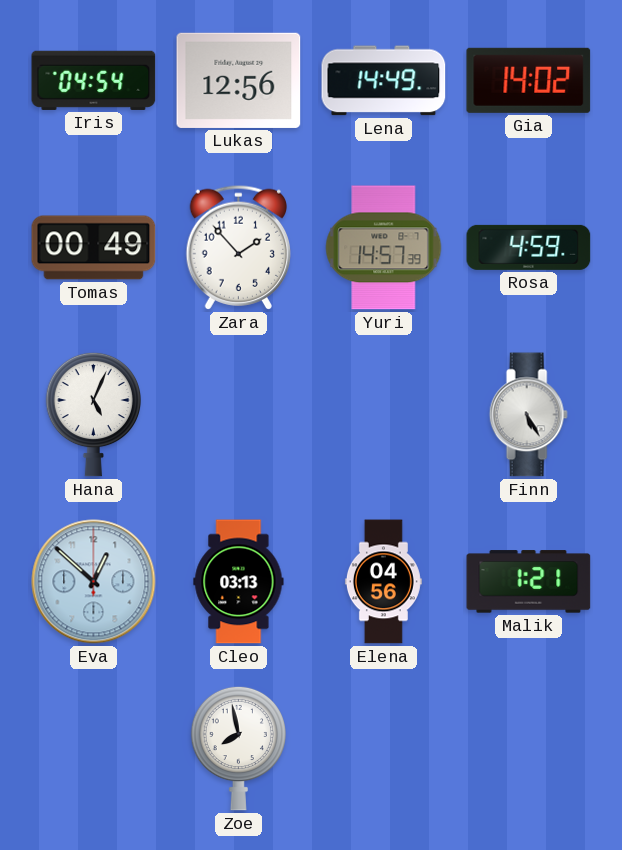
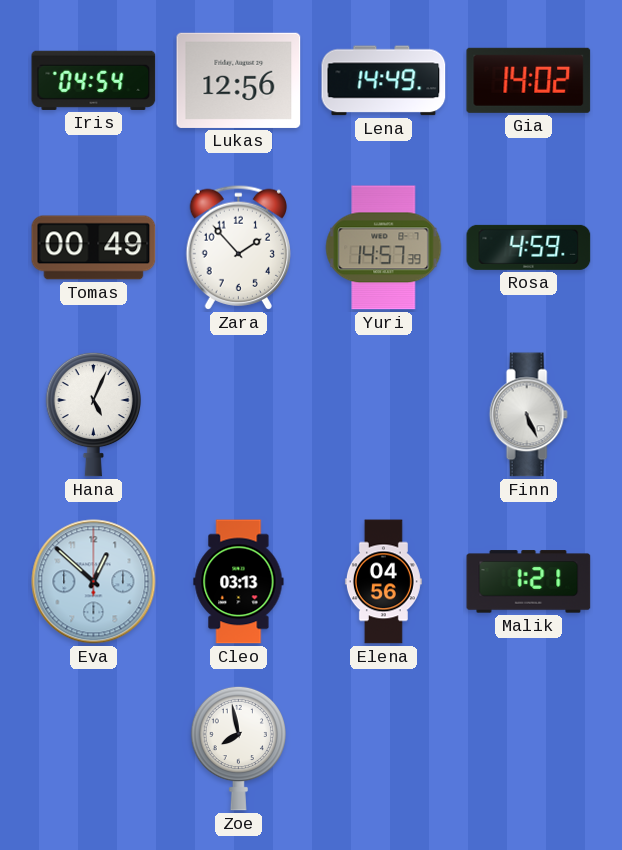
Finn: 5:25 -> 5:26 (528, 415)
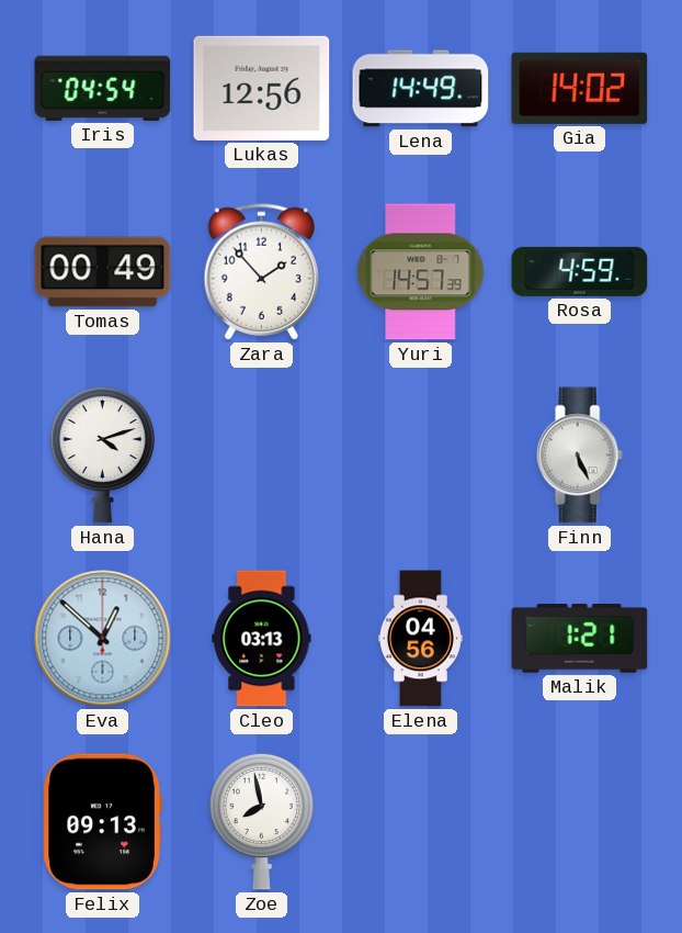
Hana: 5:04 -> 4:12 (102, 454)
Felix: none -> 09:13 (102, 822)
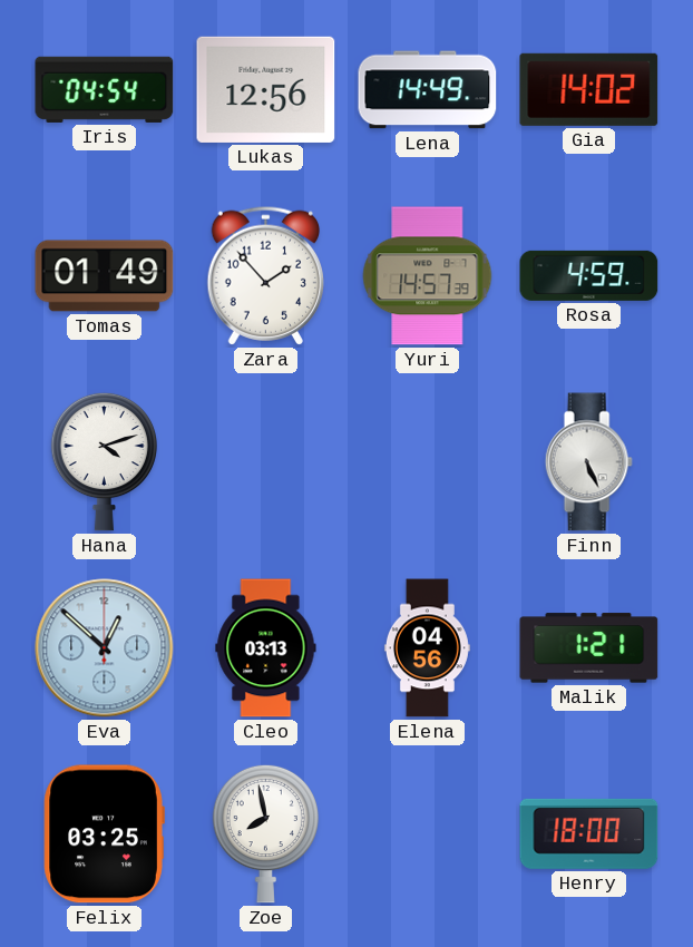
Tomas: 00:49 -> 01:49 (105, 276)
Felix: 09:13 -> 03:25 (104, 834)
Henry: none -> 18:00 (589, 833)
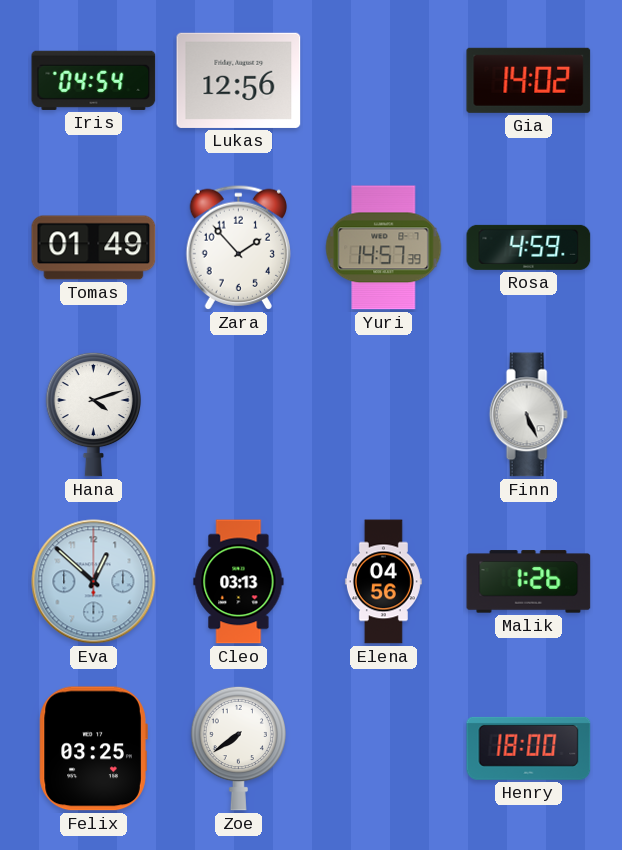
Lena: 14:49 -> none (428, 90)
Malik: 1:21 -> 1:26 (529, 582)
Zoe: 7:58 -> 7:39 (238, 748)
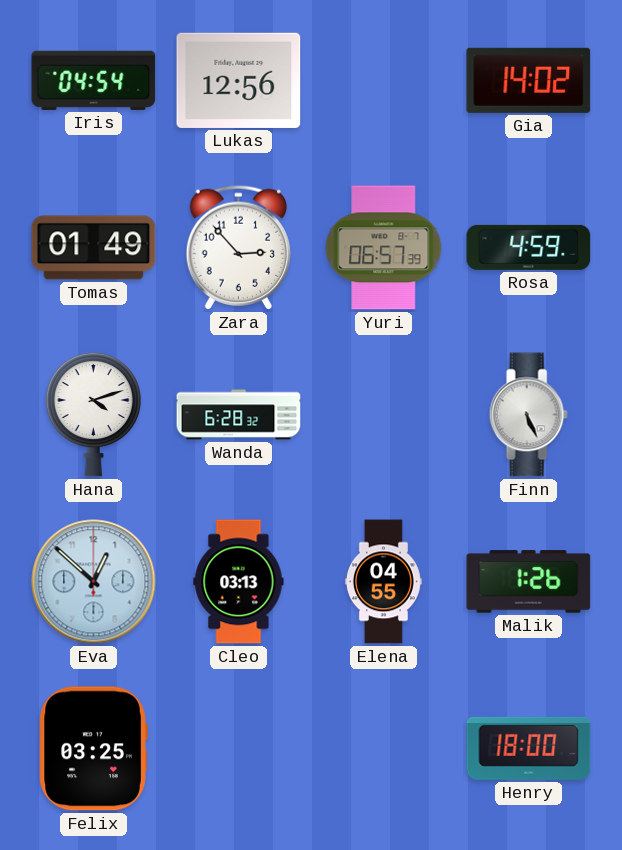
Zara: 1:53 -> 2:53 (238, 247)
Yuri: 14:57 -> 06:57 (384, 248)
Wanda: none -> 6:28 (239, 415)
Elena: 04:56 -> 04:55 (383, 582)
Zoe: 7:39 -> none (238, 748)
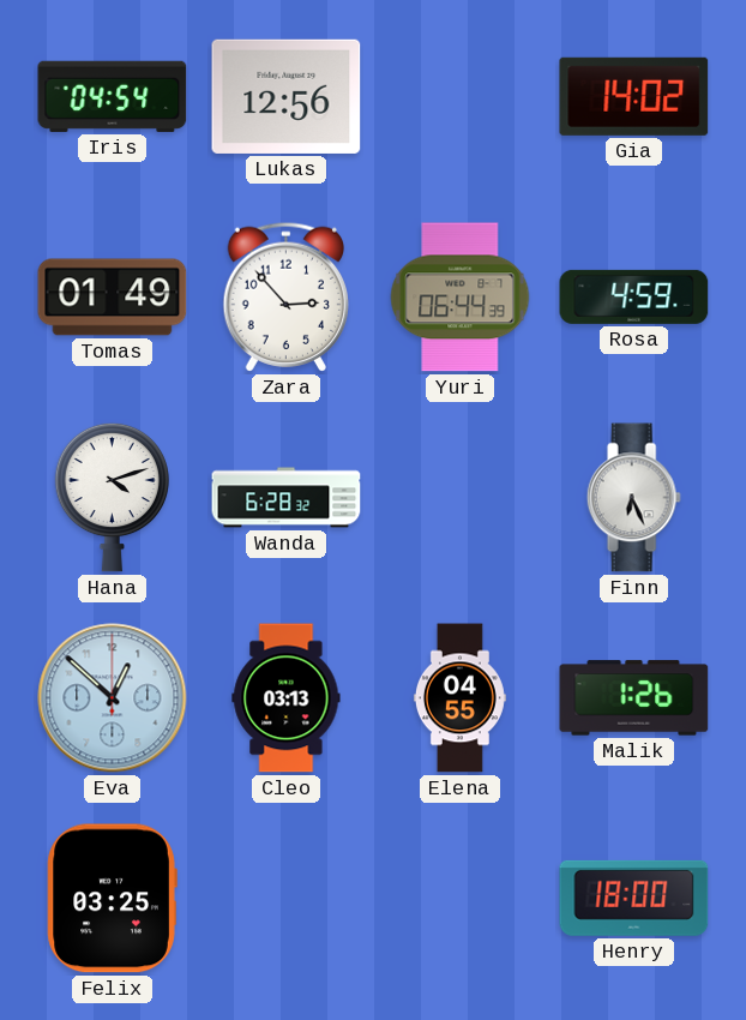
Yuri: 06:57 -> 06:44 (461, 298)
Finn: 5:26 -> 6:26 (633, 498)
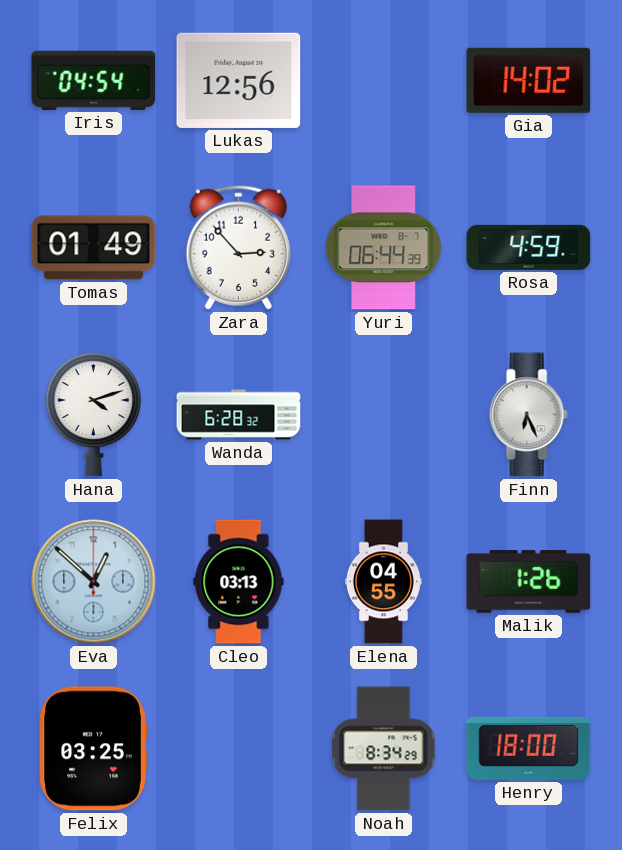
Noah: none -> 8:34 (384, 749)
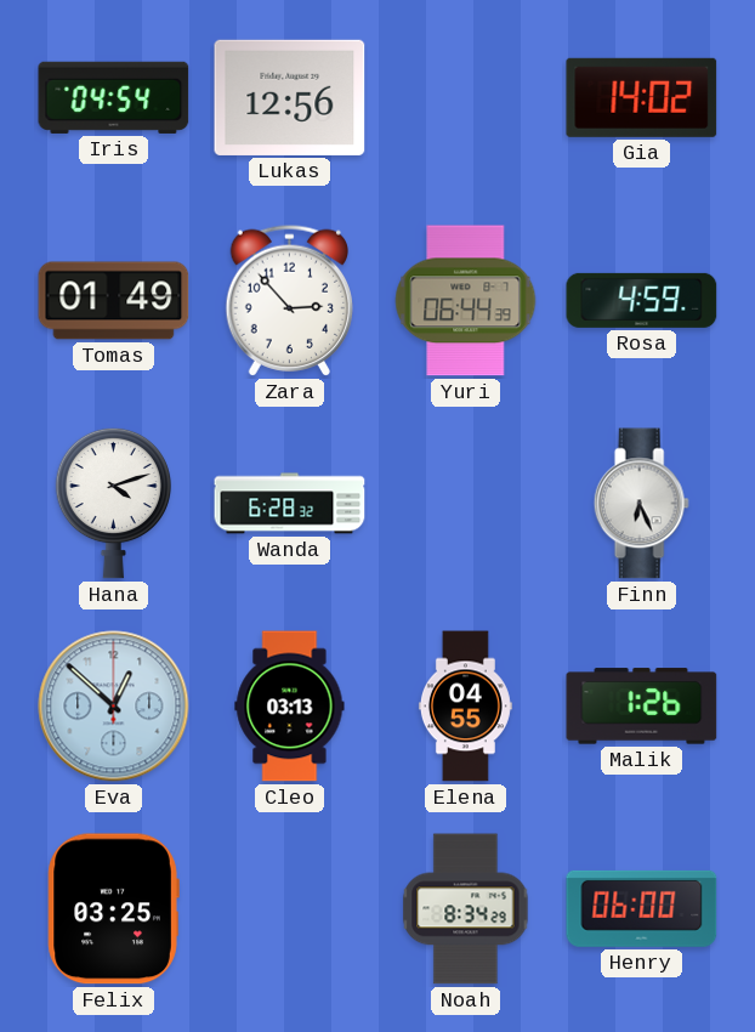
Henry: 18:00 -> 06:00 (642, 908)
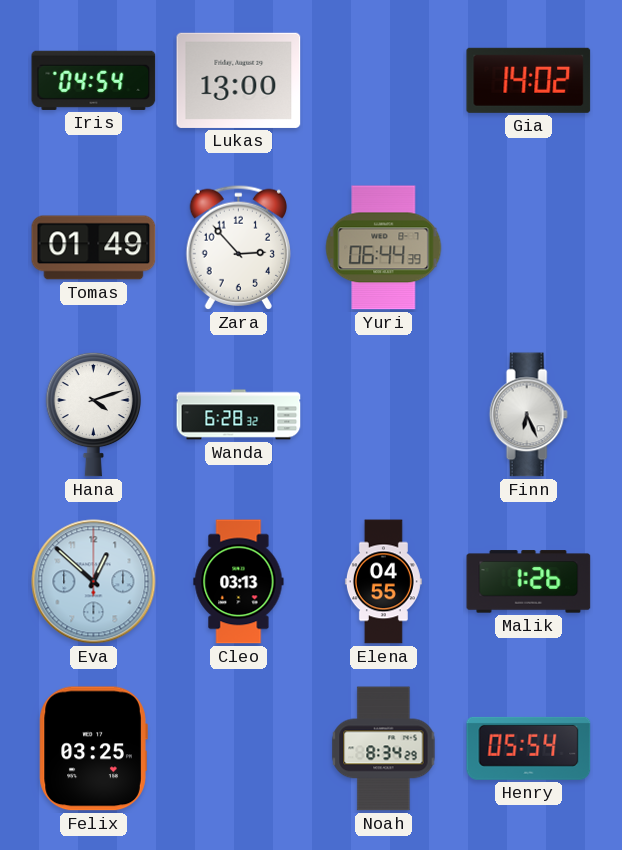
Lukas: 12:56 -> 13:00 (239, 80)
Rosa: 4:59 -> none (642, 300)
Henry: 06:00 -> 05:54 (529, 748)
